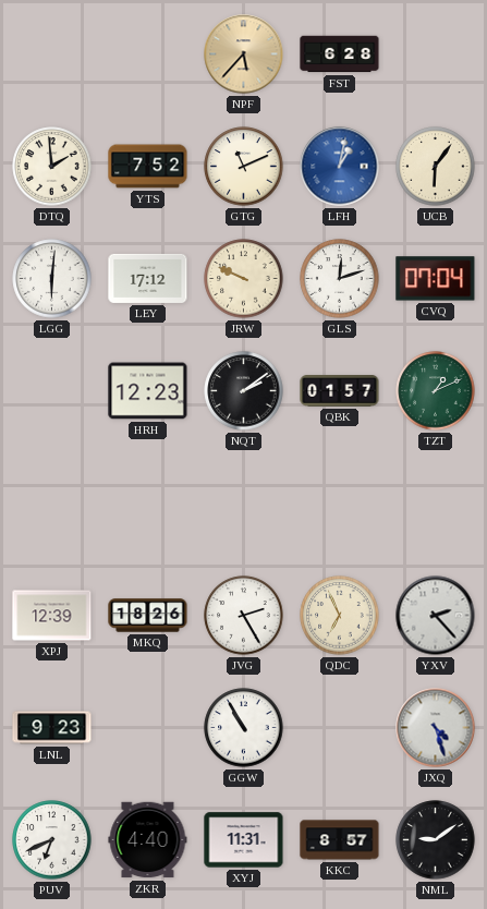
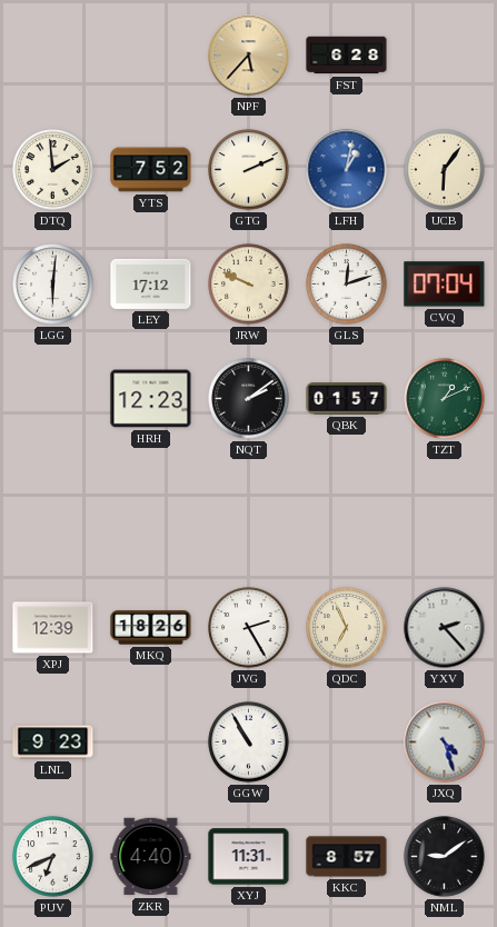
GTG: 11:11 -> 2:11 (249, 170)
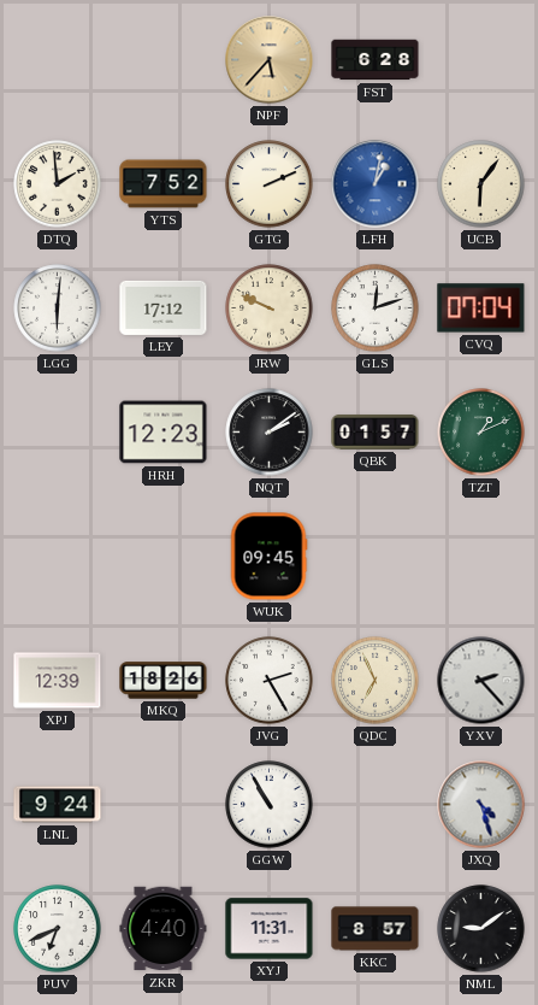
WUK: none -> 09:45 (268, 557)
LNL: 9:23 -> 9:24 (58, 805)
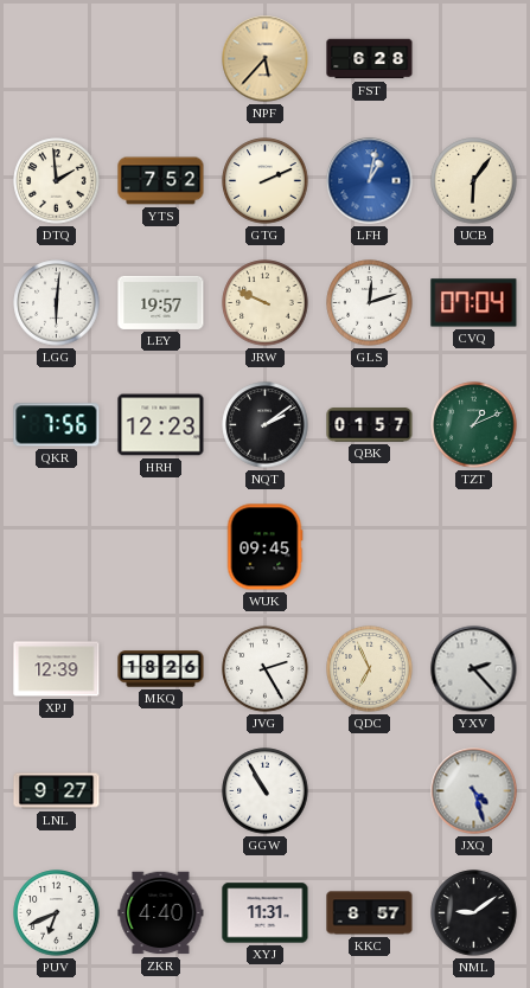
LEY: 17:12 -> 19:57 (161, 302)
QKR: none -> 7:56 (57, 425)
LNL: 9:24 -> 9:27 (57, 791)
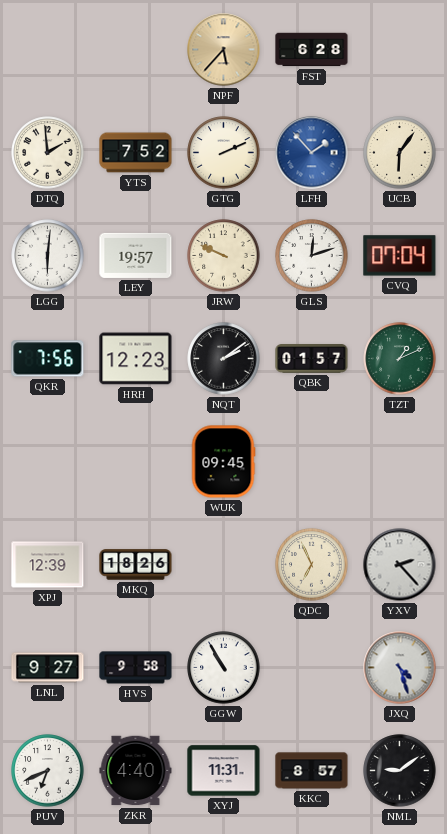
LFH: 1:02 -> 1:53 (312, 153)
JVG: 2:25 -> none (266, 669)
HVS: none -> 9:58 (136, 668)
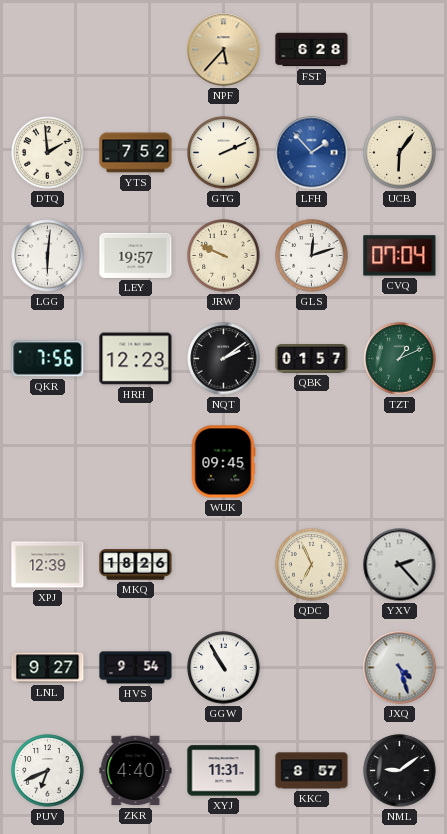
HVS: 9:58 -> 9:54 (136, 668)
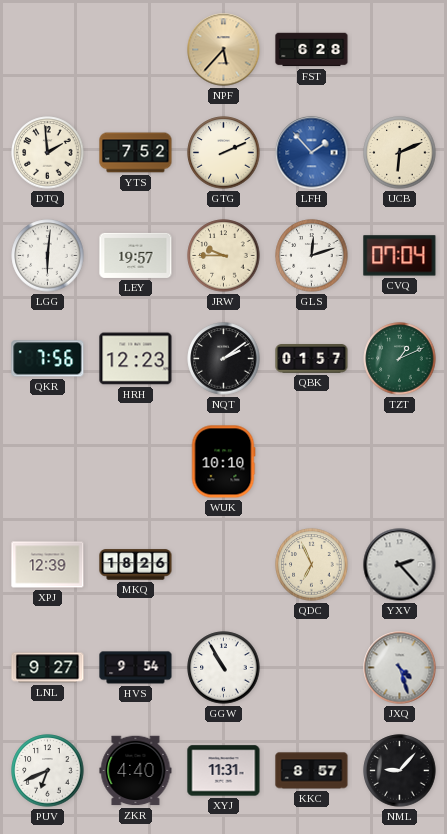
UCB: 6:06 -> 6:11 (400, 153)
JRW: 9:49 -> 9:45 (224, 256)
WUK: 09:45 -> 10:10 (223, 462)
NML: 9:09 -> 9:07 (400, 771)
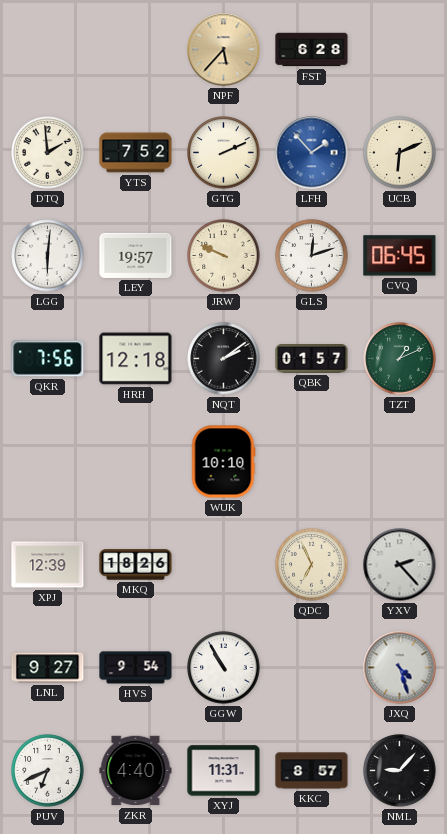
JRW: 9:45 -> 9:49 (224, 256)
CVQ: 07:04 -> 06:45 (400, 256)
HRH: 12:23 -> 12:18 (136, 359)
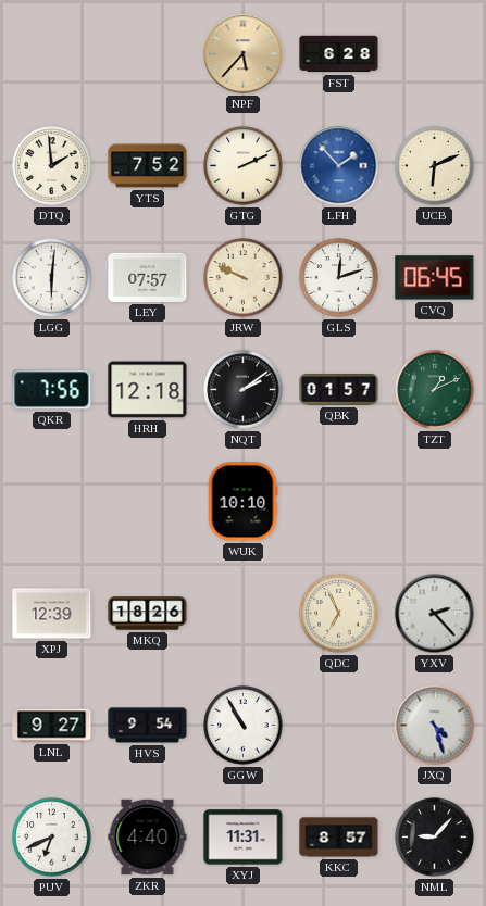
LEY: 19:57 -> 07:57 (148, 277)
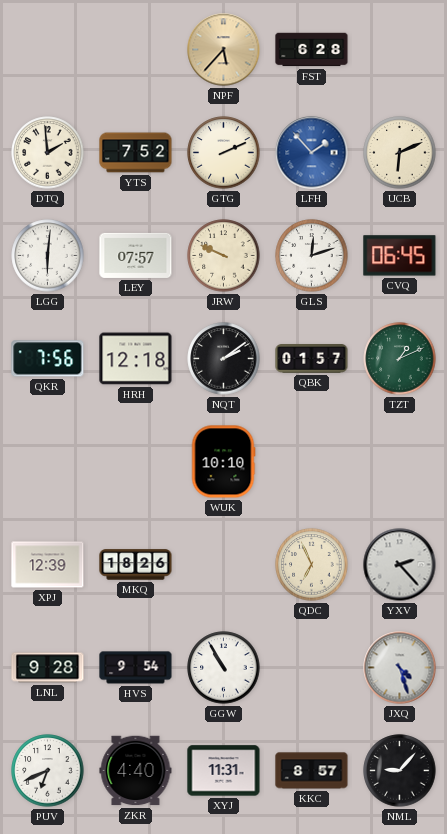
LNL: 9:27 -> 9:28 (48, 668)
